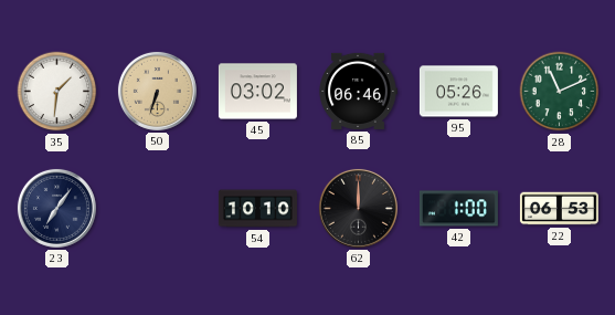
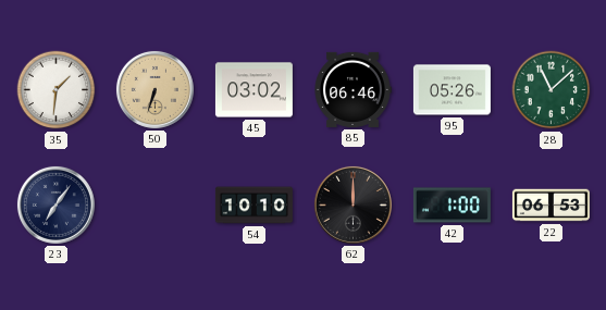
28: 11:11 -> 11:08 (552, 90)
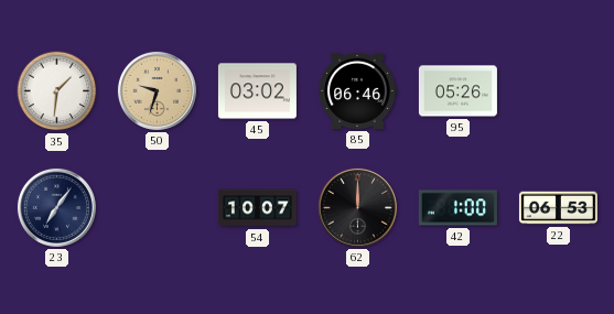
50: 6:33 -> 9:33 (157, 90)
28: 11:08 -> none (552, 90)
54: 10:10 -> 10:07 (257, 208)
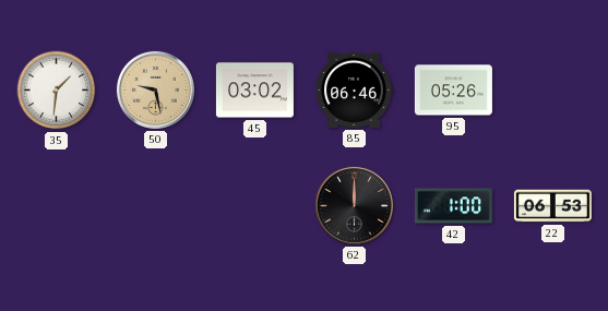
50: 9:33 -> 9:28 (155, 89)
23: 7:06 -> none (56, 207)
54: 10:07 -> none (257, 208)
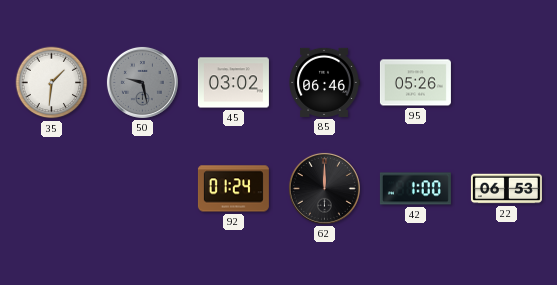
50 dial: champagne -> grey (142, 82)
92: none -> 01:24 (233, 189)
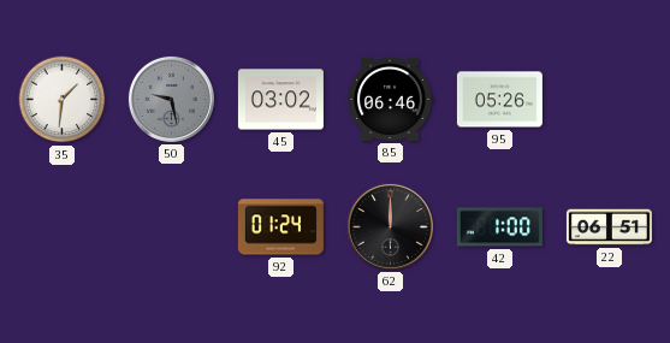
22: 06:53 -> 06:51 (609, 227)
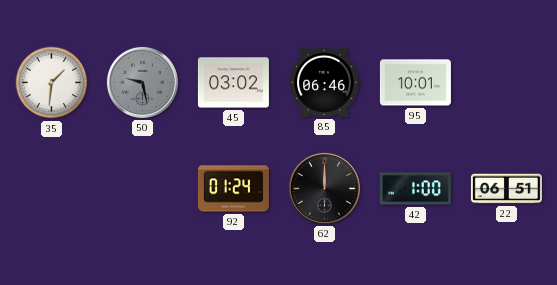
95: 05:26 -> 10:01 (415, 83)
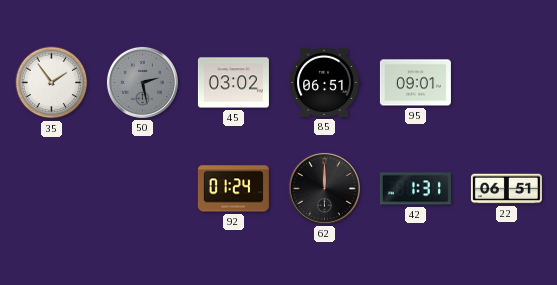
35: 1:31 -> 1:54 (52, 83)
50: 9:28 -> 2:28 (142, 82)
85: 06:46 -> 06:51 (324, 82)
95: 10:01 -> 09:01 (415, 83)
42: 1:00 -> 1:31 (415, 189)
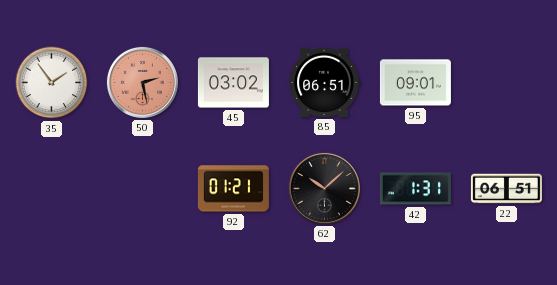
50 dial: grey -> salmon (142, 82)
92: 01:24 -> 01:21 (233, 189)
62: 12:00 -> 10:08 (324, 188)
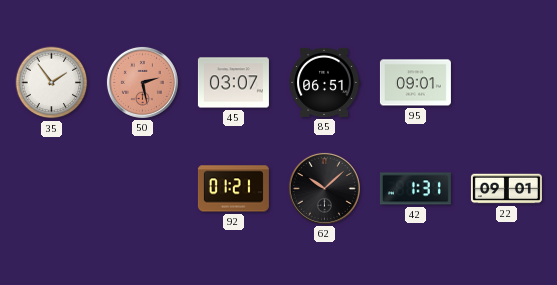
45: 03:02 -> 03:07 (233, 83)
22: 06:51 -> 09:01 (506, 189)
